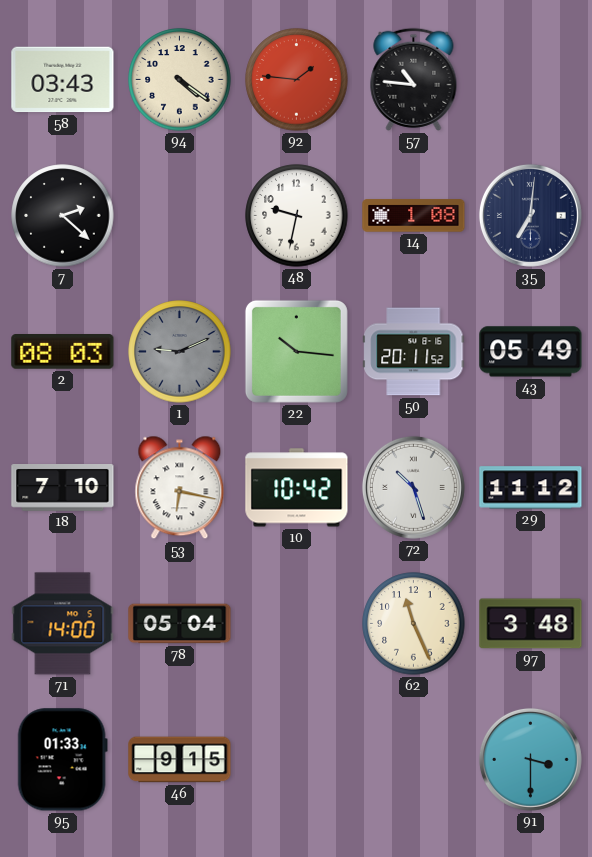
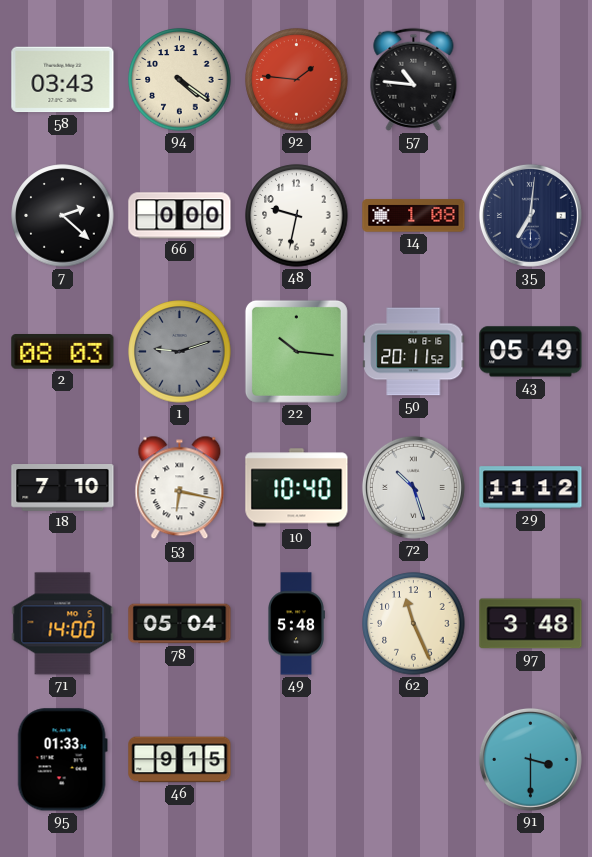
66: none -> 0:00 (180, 216)
1: 9:11 -> 9:12 (180, 352)
10: 10:42 -> 10:40 (297, 488)
49: none -> 5:48 (296, 624)
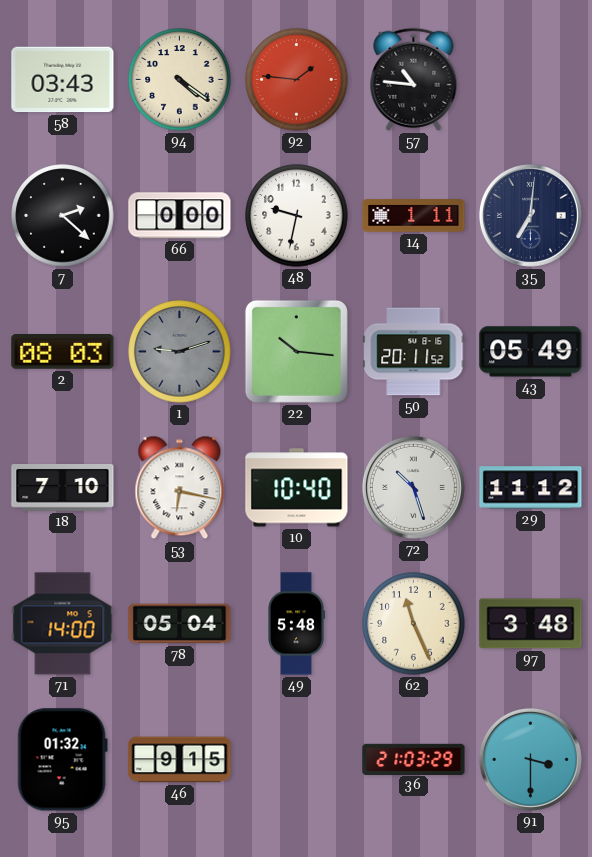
14: 1:08 -> 1:11 (414, 216)
95: 01:33 -> 01:32 (62, 760)
36: none -> 21:03 (414, 759)
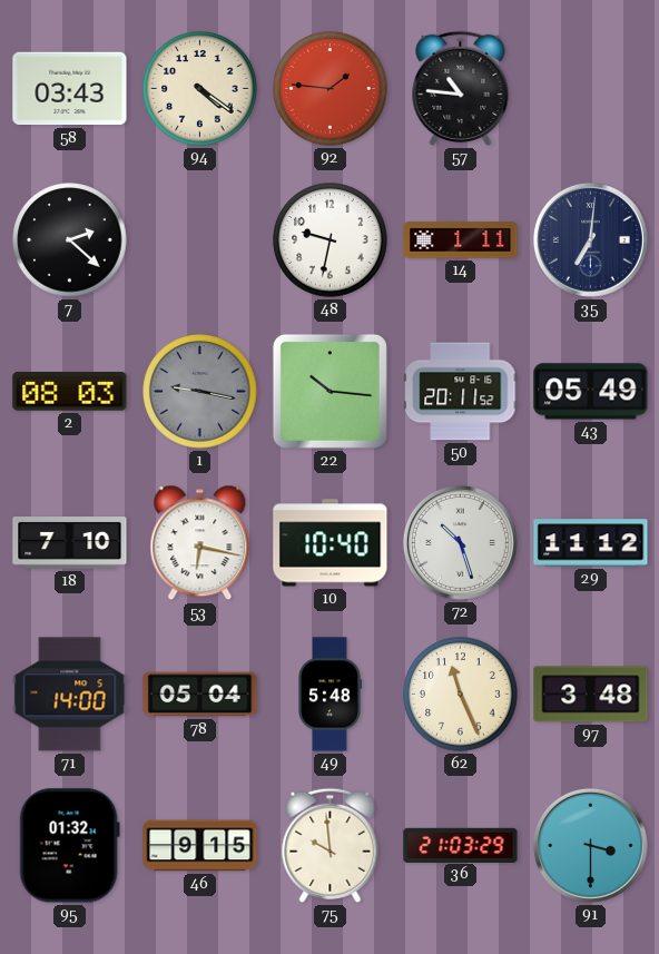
66: 0:00 -> none (180, 216)
1: 9:12 -> 9:17 (200, 392)
75: none -> 9:59 (331, 845)
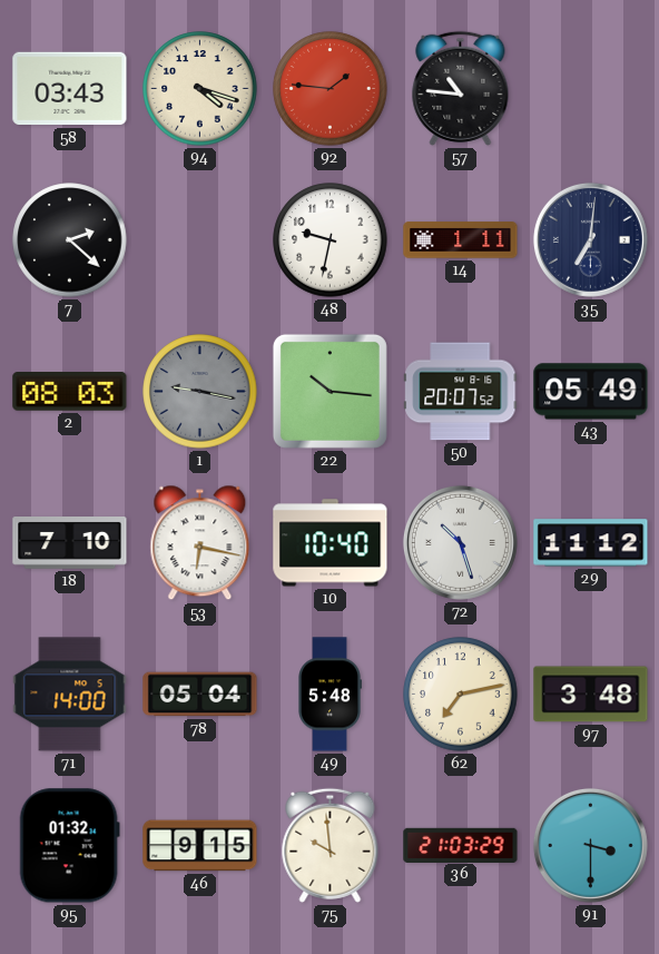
94: 4:21 -> 4:18 (200, 89)
50: 20:11 -> 20:07 (461, 392)
62: 11:26 -> 7:13 (461, 695)
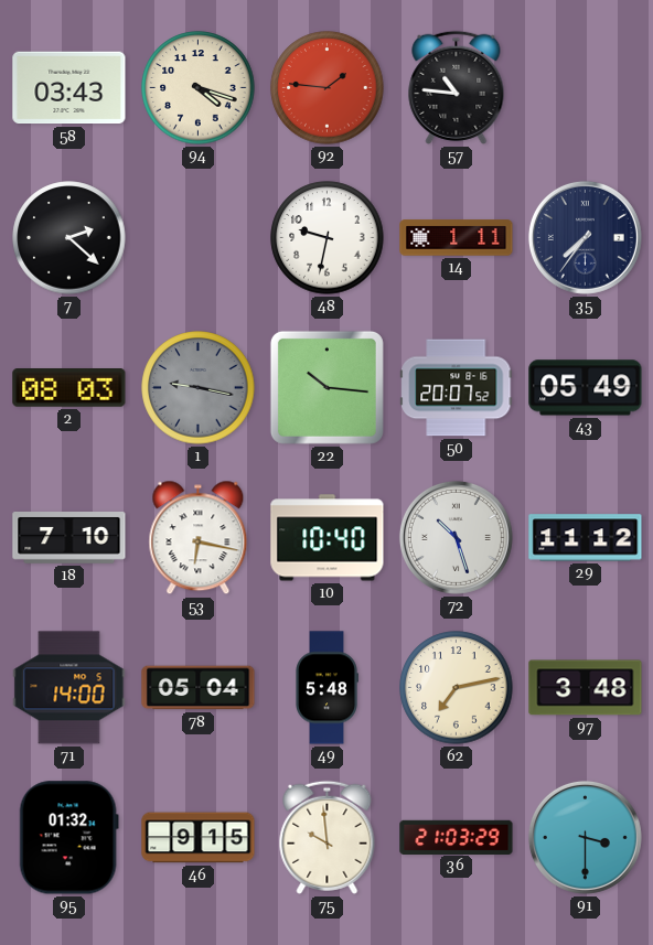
35: 7:01 -> 7:36 (585, 237)
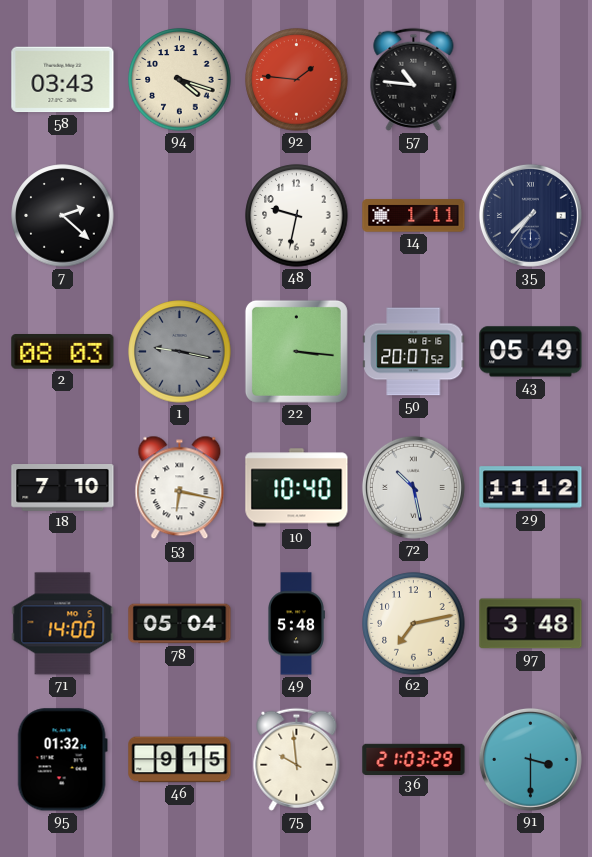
22: 10:16 -> 3:16 (296, 351)
72: 10:27 -> 10:28 (413, 487)
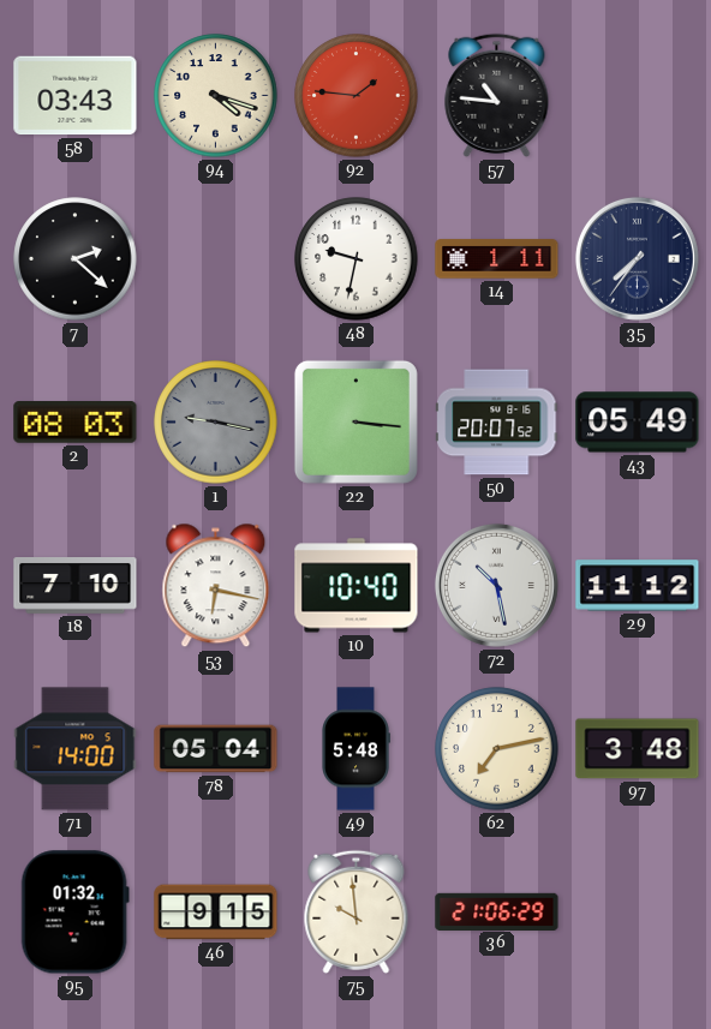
36: 21:03 -> 21:06 (497, 911)
91: 3:30 -> none (530, 759)
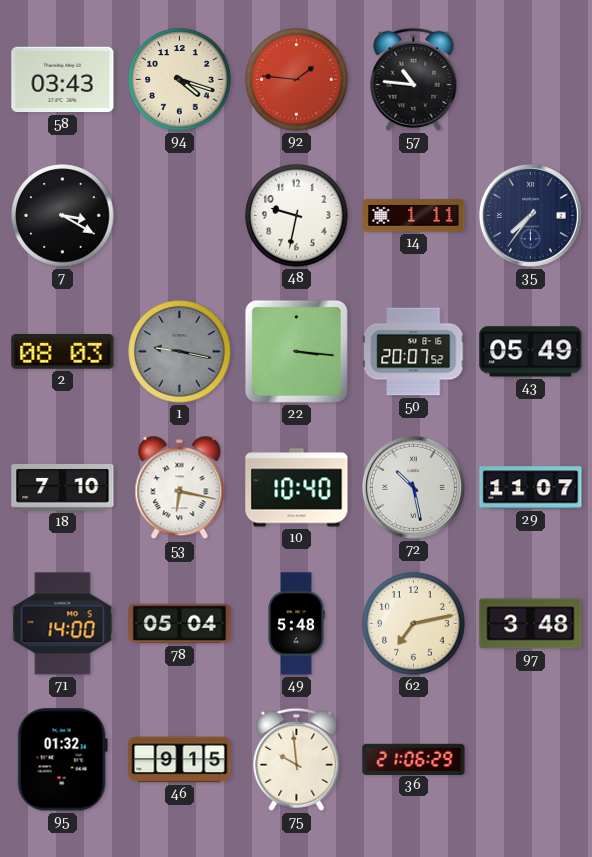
7: 2:22 -> 3:20 (63, 216)
29: 11:12 -> 11:07 (531, 488)
